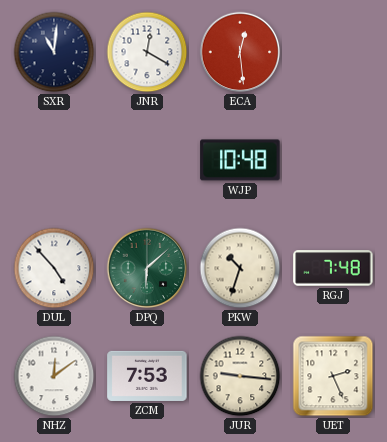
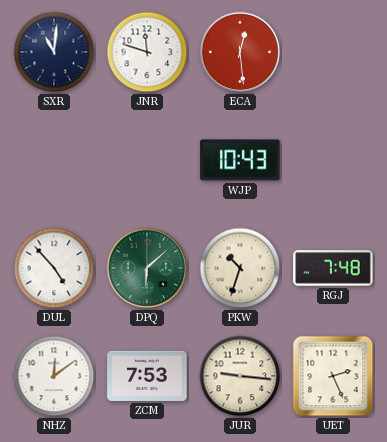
JNR: 12:20 -> 11:48 (147, 52)
WJP: 10:48 -> 10:43 (240, 160)
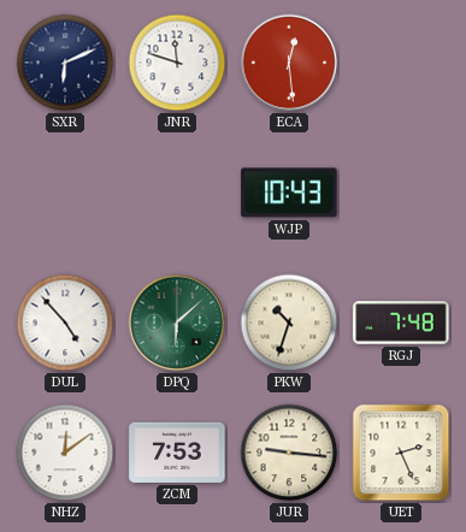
SXR: 11:01 -> 6:11 (65, 63)
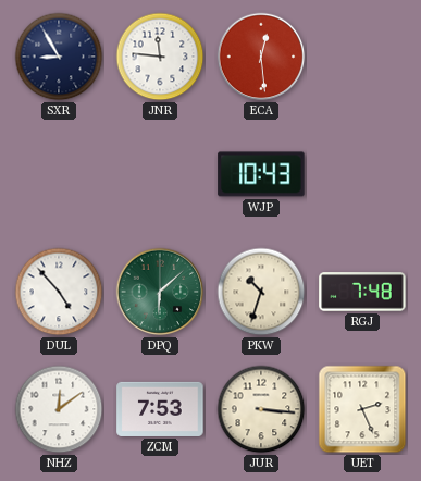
SXR: 6:11 -> 8:55 (59, 57)
JNR: 11:48 -> 11:46 (160, 57)
JUR: 9:16 -> 3:16 (261, 409)
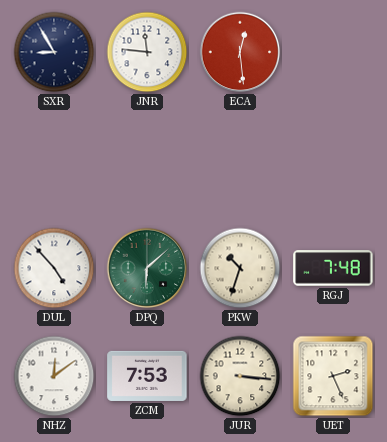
WJP: 10:43 -> none (261, 174)
